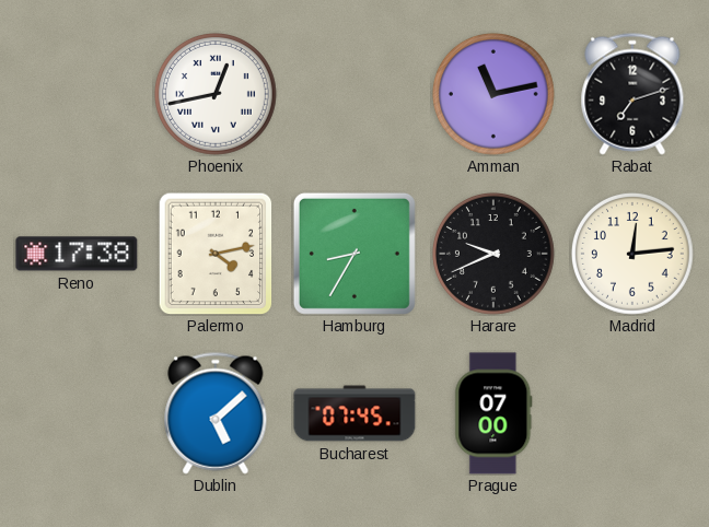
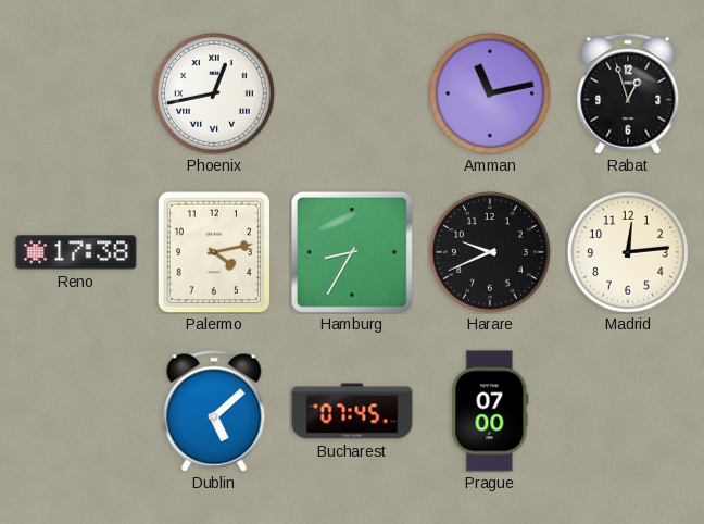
Rabat: 7:12 -> 12:57 (628, 93)
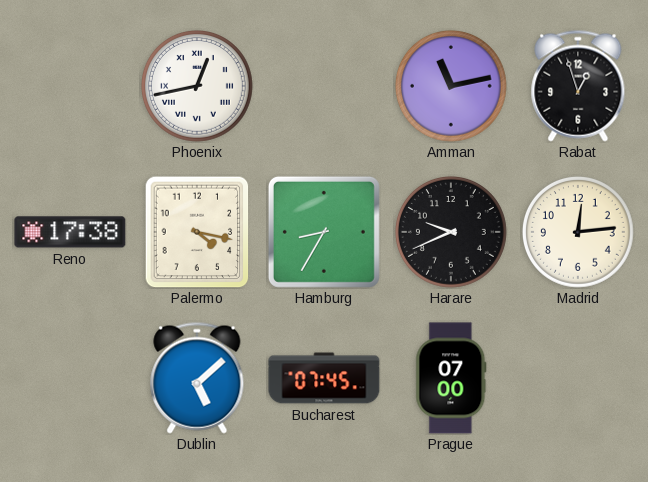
Palermo: 4:13 -> 4:17 (197, 232)
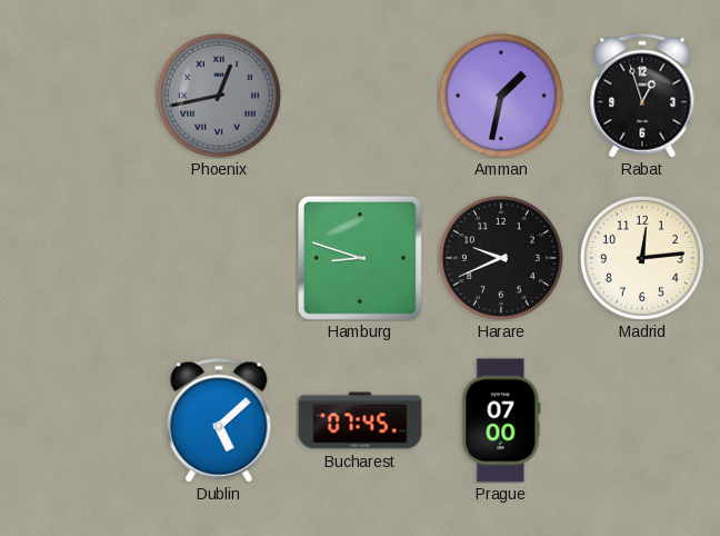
Phoenix dial: white -> grey (219, 96)
Amman: 11:13 -> 1:32 (501, 96)
Reno: 17:38 -> none (70, 232)
Palermo: 4:17 -> none (197, 232)
Hamburg: 8:35 -> 8:48 (360, 258)
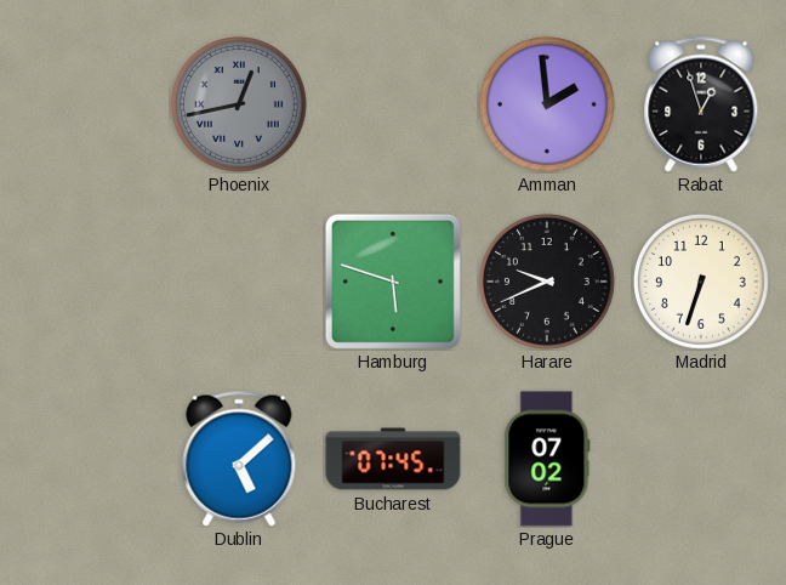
Amman: 1:32 -> 1:59 (547, 104)
Hamburg: 8:48 -> 5:48 (393, 282)
Madrid: 12:14 -> 6:33 (701, 282)
Prague: 07:00 -> 07:02 (547, 459)
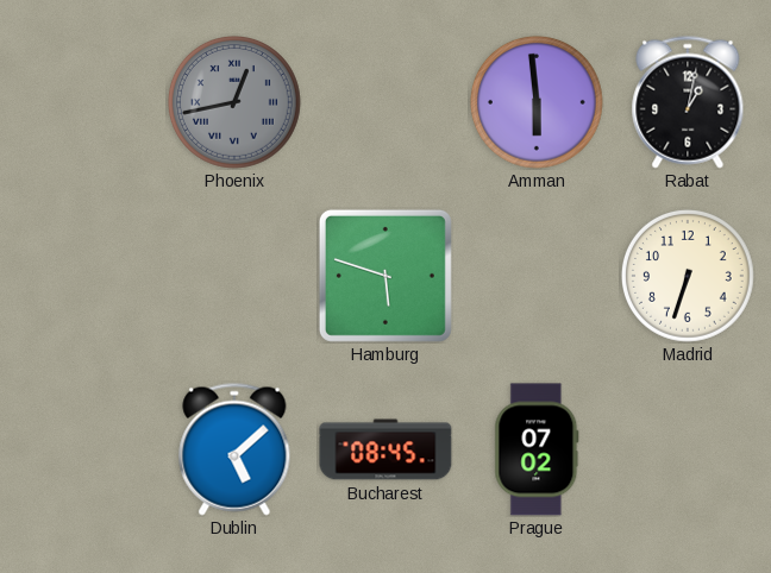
Amman: 1:59 -> 5:59 (537, 102)
Rabat: 12:57 -> 1:02 (688, 102)
Harare: 9:41 -> none (547, 282)
Bucharest: 07:45 -> 08:45 (385, 449)
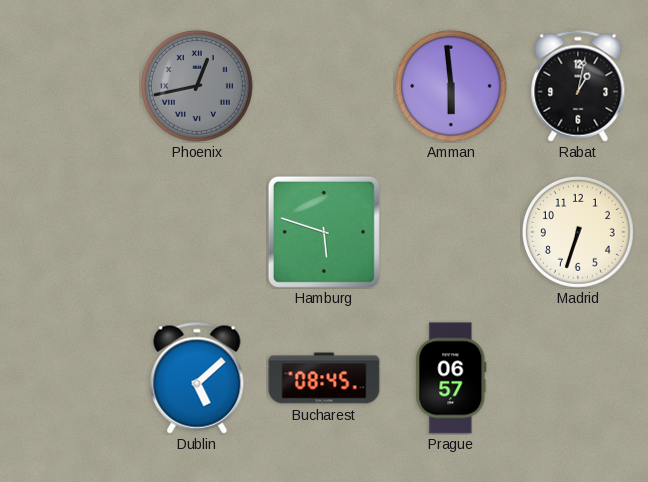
Prague: 07:02 -> 06:57 (451, 378)
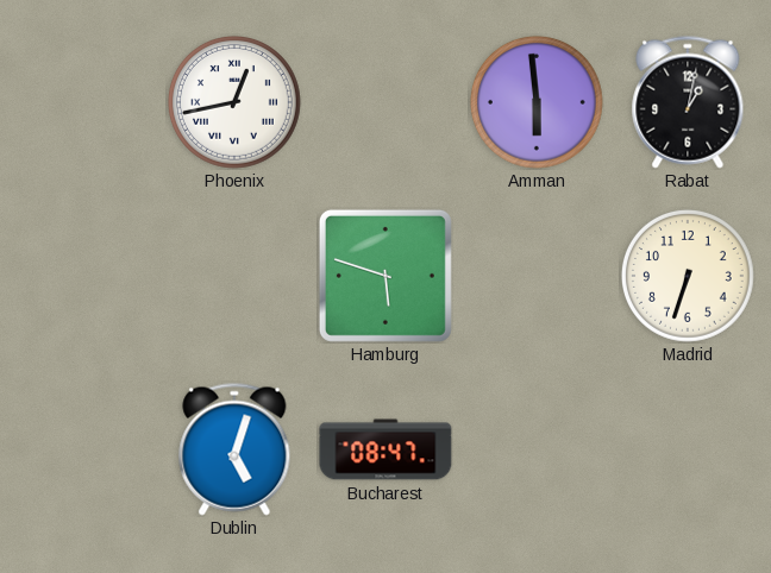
Phoenix dial: grey -> white (234, 102)
Dublin: 5:08 -> 5:03 (234, 449)
Bucharest: 08:45 -> 08:47 (385, 449)
Prague: 06:57 -> none (451, 378)
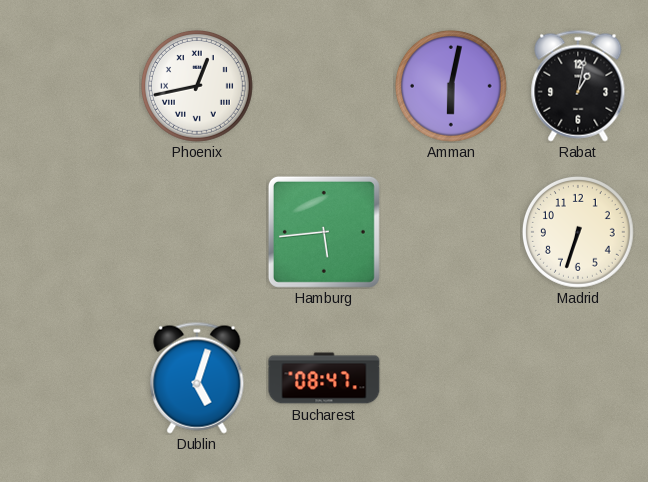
Amman: 5:59 -> 6:02 (451, 86)
Hamburg: 5:48 -> 5:44 (324, 232)
